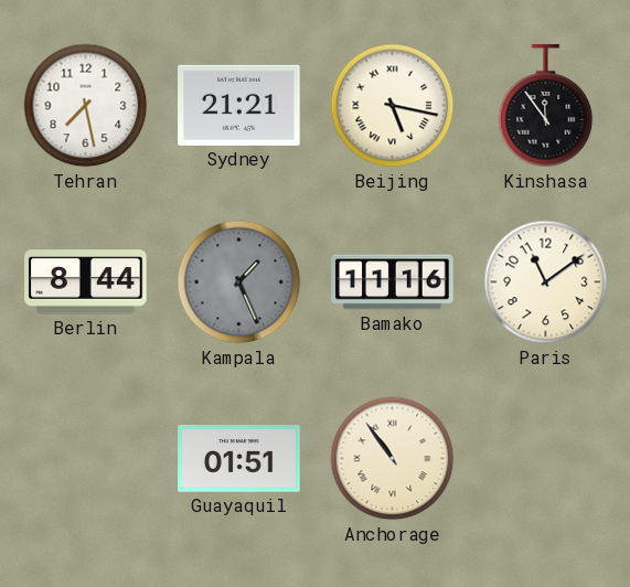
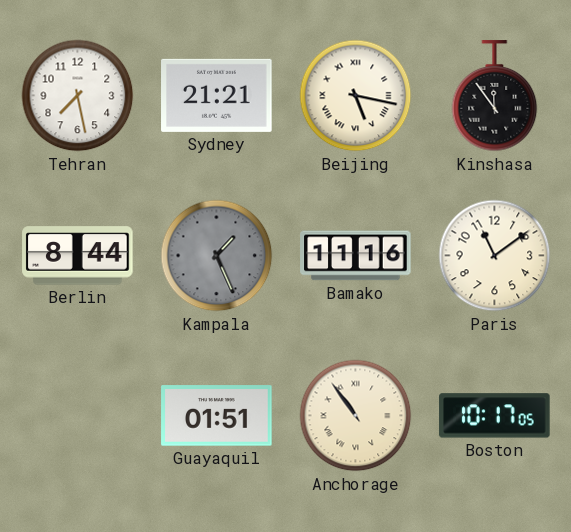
Boston: none -> 10:17 (495, 416)
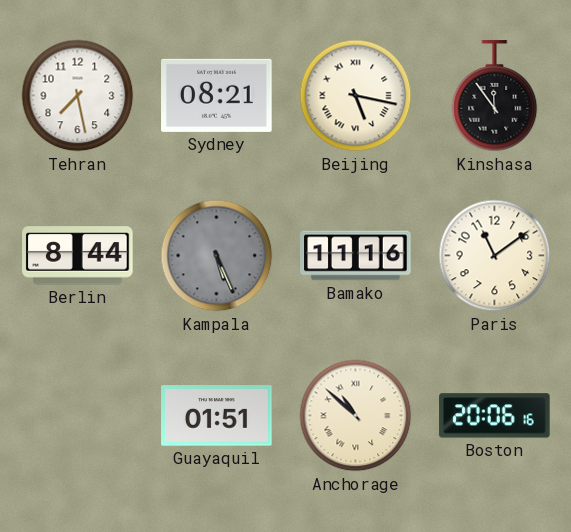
Sydney: 21:21 -> 08:21 (217, 95)
Kampala: 1:26 -> 5:26 (217, 256)
Anchorage: 10:54 -> 10:52 (356, 416)
Boston: 10:17 -> 20:06 (495, 416)
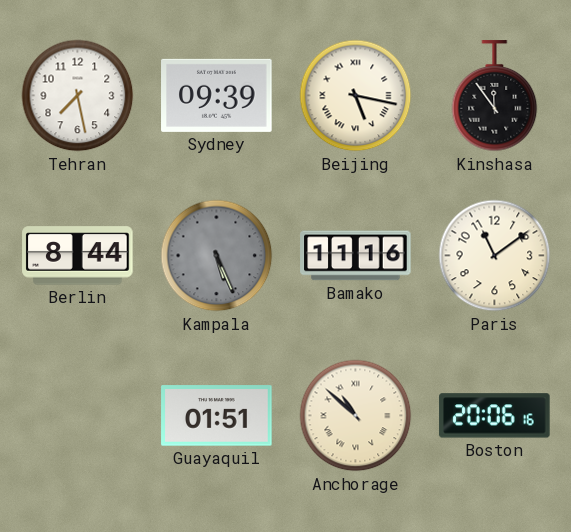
Sydney: 08:21 -> 09:39 (217, 95)
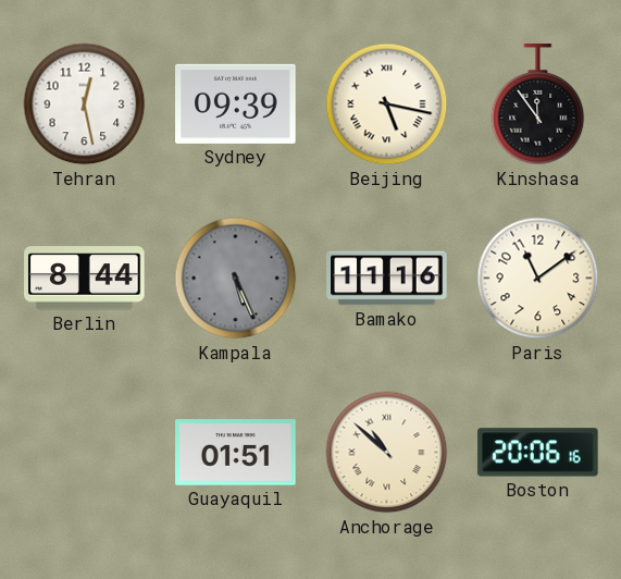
Tehran: 7:28 -> 12:28 (85, 104)
